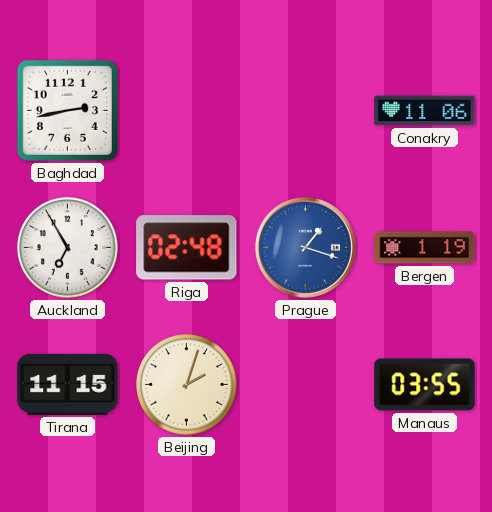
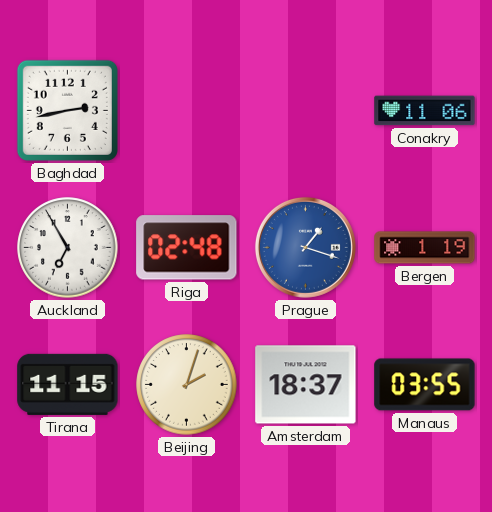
Amsterdam: none -> 18:37 (306, 385)
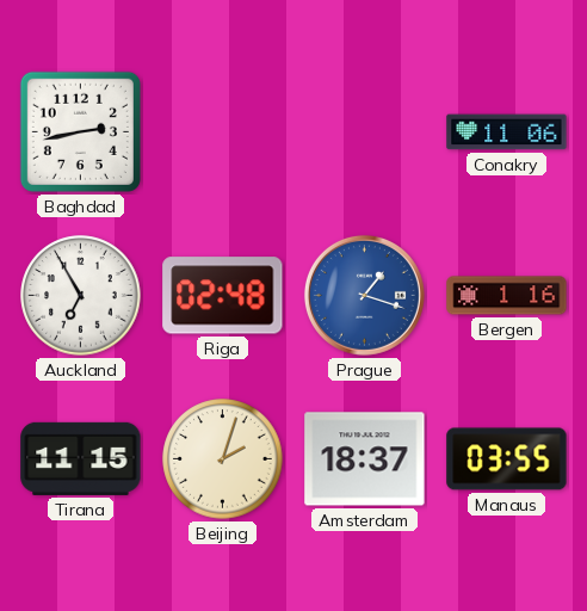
Bergen: 1:19 -> 1:16 (507, 296)
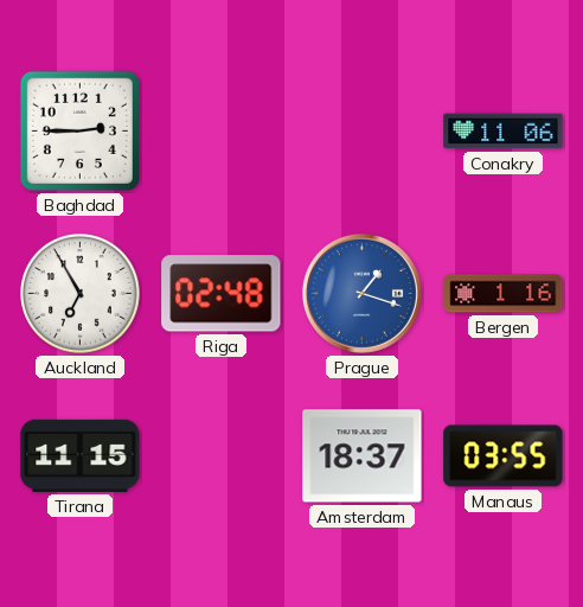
Baghdad: 2:43 -> 2:45 (79, 130)
Beijing: 2:03 -> none (223, 459)
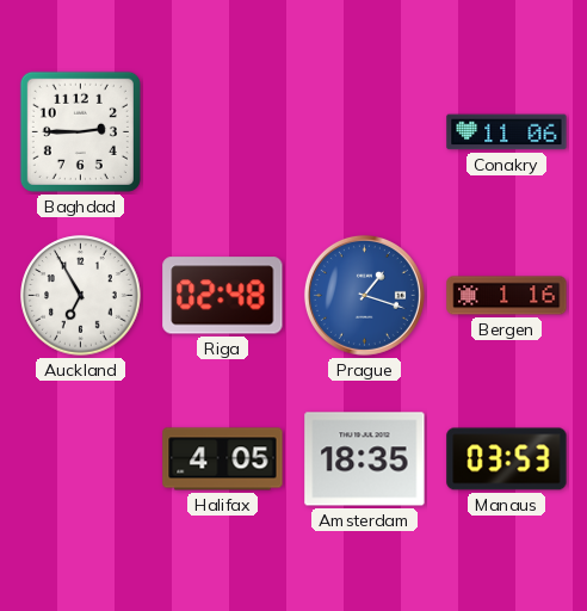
Tirana: 11:15 -> none (81, 455)
Halifax: none -> 4:05 (223, 459)
Amsterdam: 18:37 -> 18:35 (365, 459)
Manaus: 03:55 -> 03:53 (507, 459)
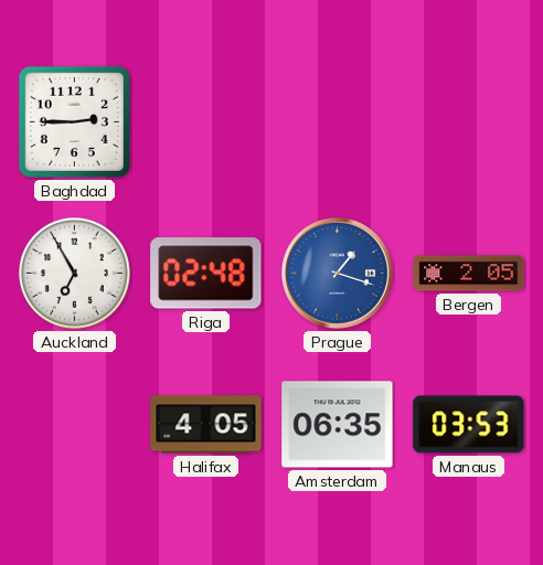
Conakry: 11:06 -> none (507, 132)
Bergen: 1:16 -> 2:05 (469, 274)
Amsterdam: 18:35 -> 06:35 (338, 425)
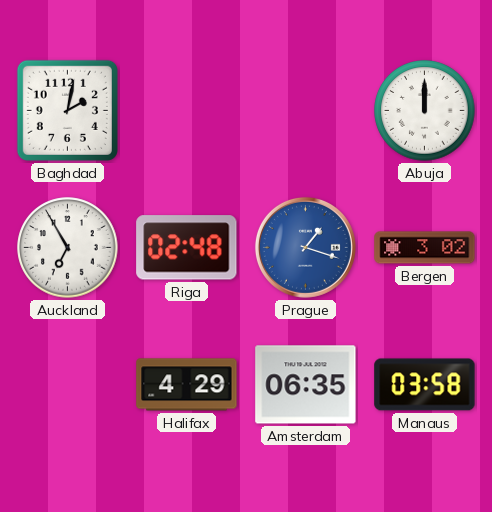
Baghdad: 2:45 -> 2:02 (67, 110)
Abuja: none -> 12:00 (425, 111)
Bergen: 2:05 -> 3:02 (425, 248)
Halifax: 4:05 -> 4:29 (187, 385)
Manaus: 03:53 -> 03:58 (425, 385)
